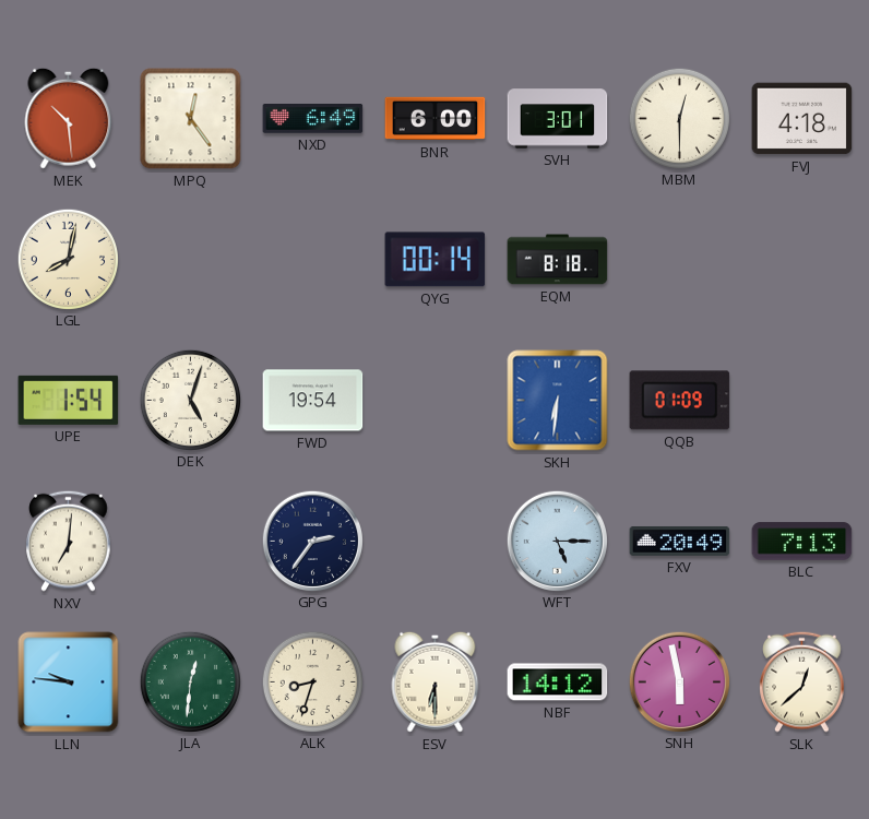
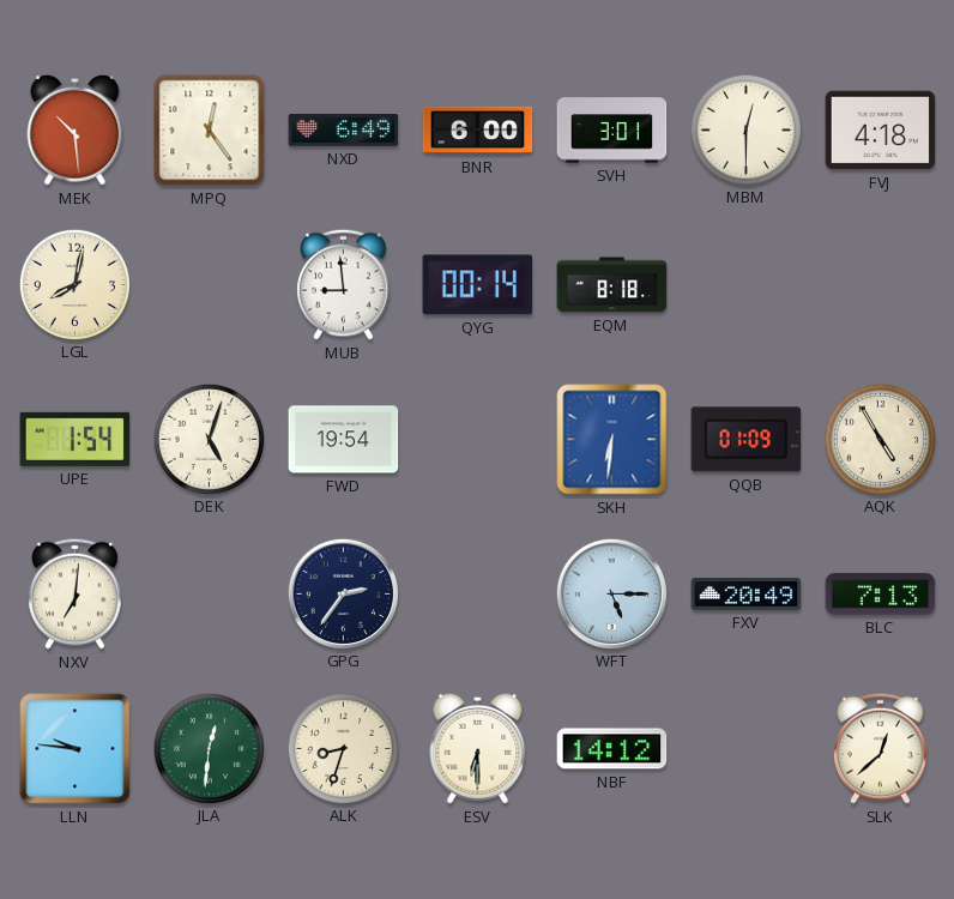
MUB: none -> 8:59 (344, 284)
AQK: none -> 4:55 (880, 439)
SNH: 5:58 -> none (679, 681)
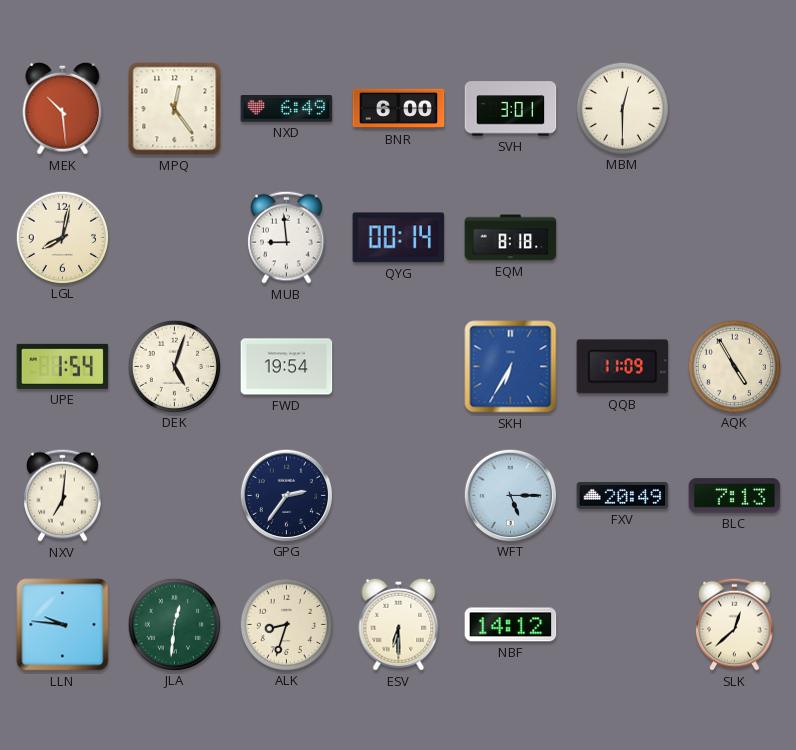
FVJ: 4:18 -> none (881, 131)
SKH: 6:31 -> 6:35 (511, 367)
QQB: 01:09 -> 11:09 (623, 367)
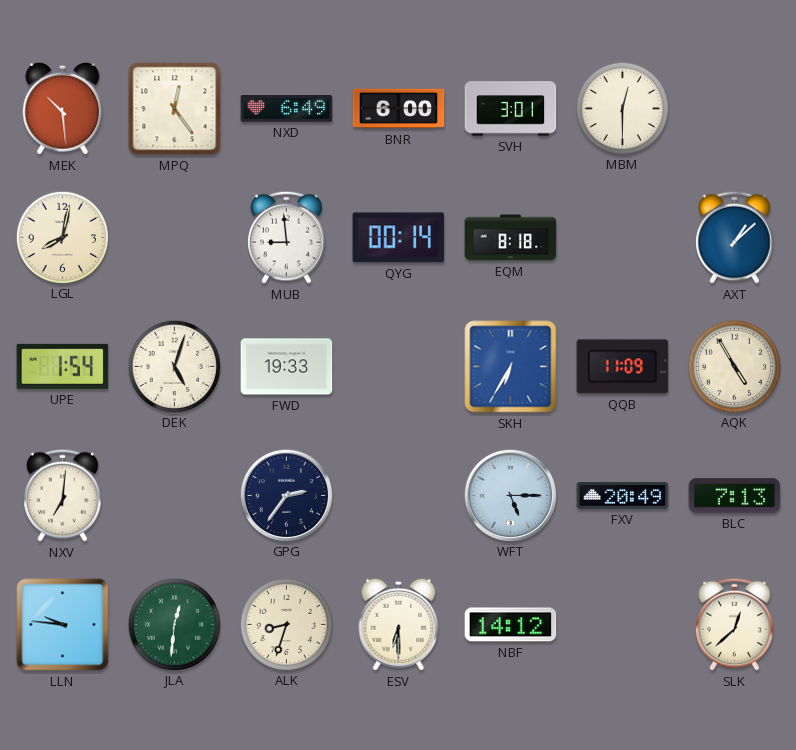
AXT: none -> 1:08 (735, 237)
FWD: 19:54 -> 19:33 (287, 367)
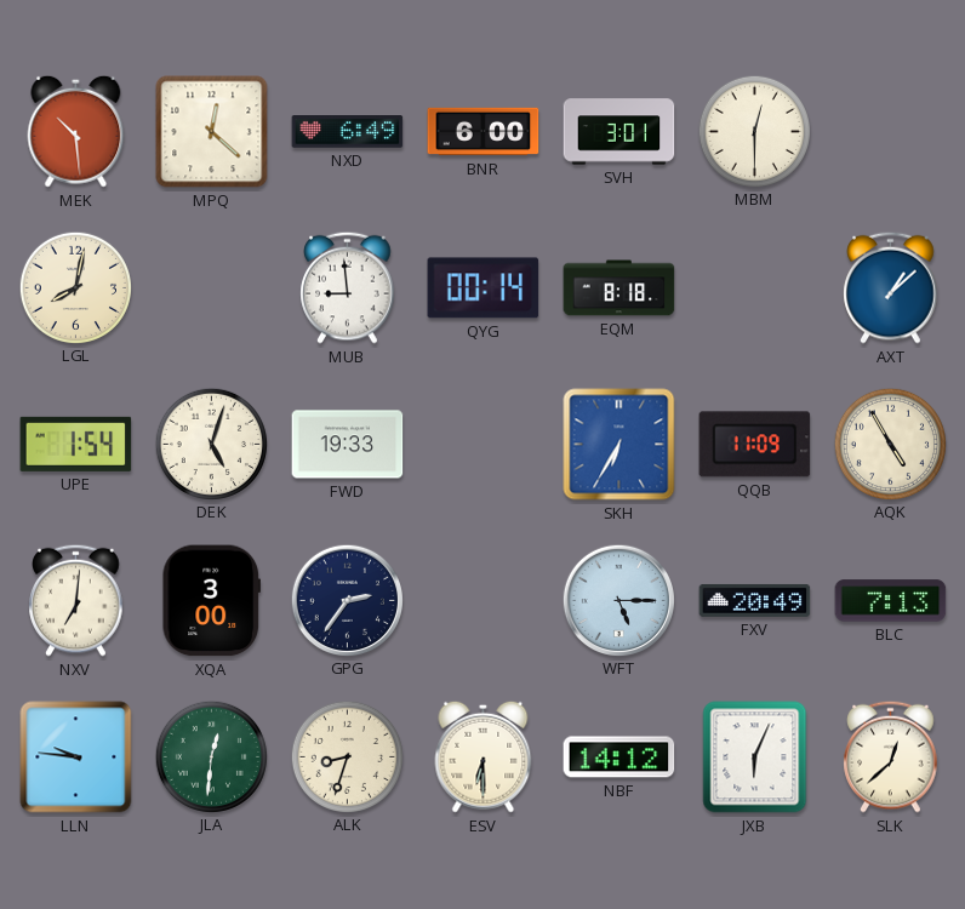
MPQ: 12:24 -> 12:22 (212, 132)
XQA: none -> 3:00 (211, 601)
JXB: none -> 6:04 (755, 757)
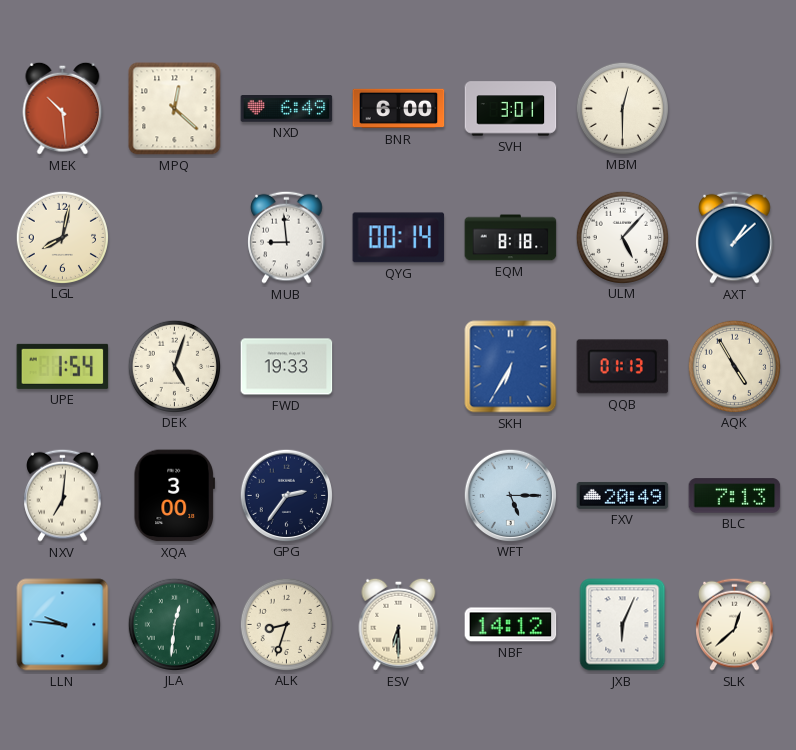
ULM: none -> 5:07 (622, 237)
QQB: 11:09 -> 01:13 (623, 367)
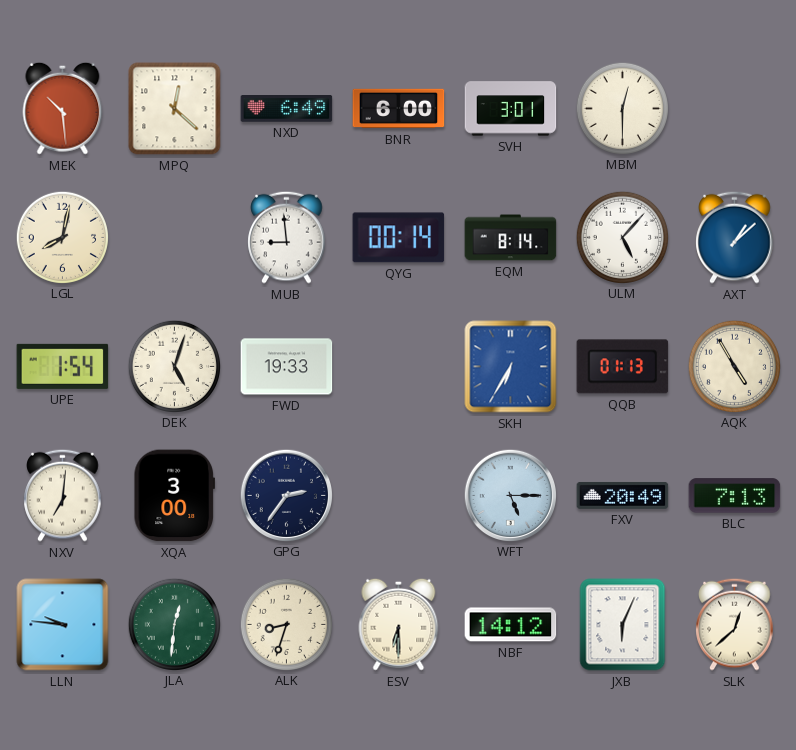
EQM: 8:18 -> 8:14 (511, 238)
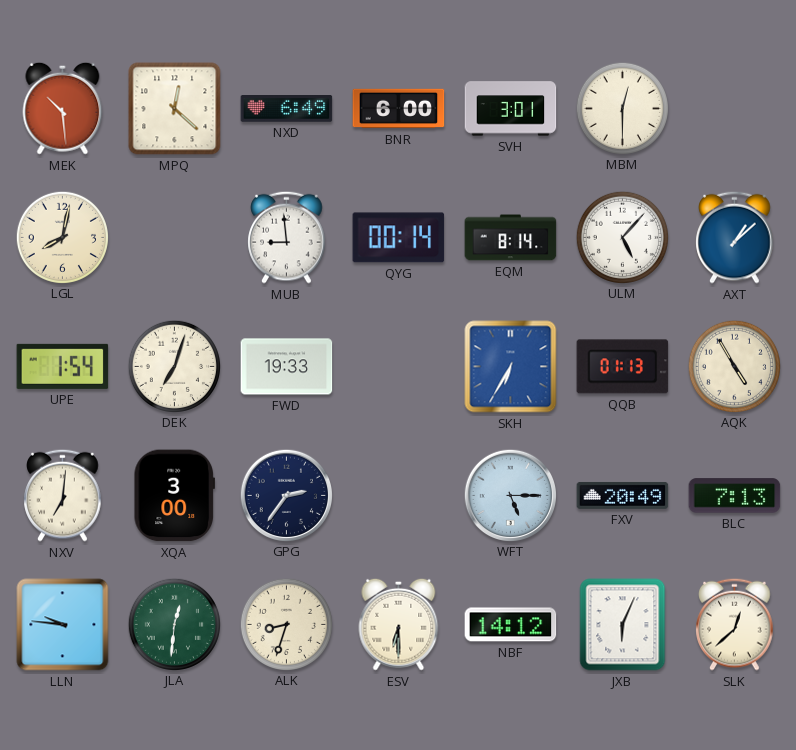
DEK: 5:03 -> 7:03 (174, 366)
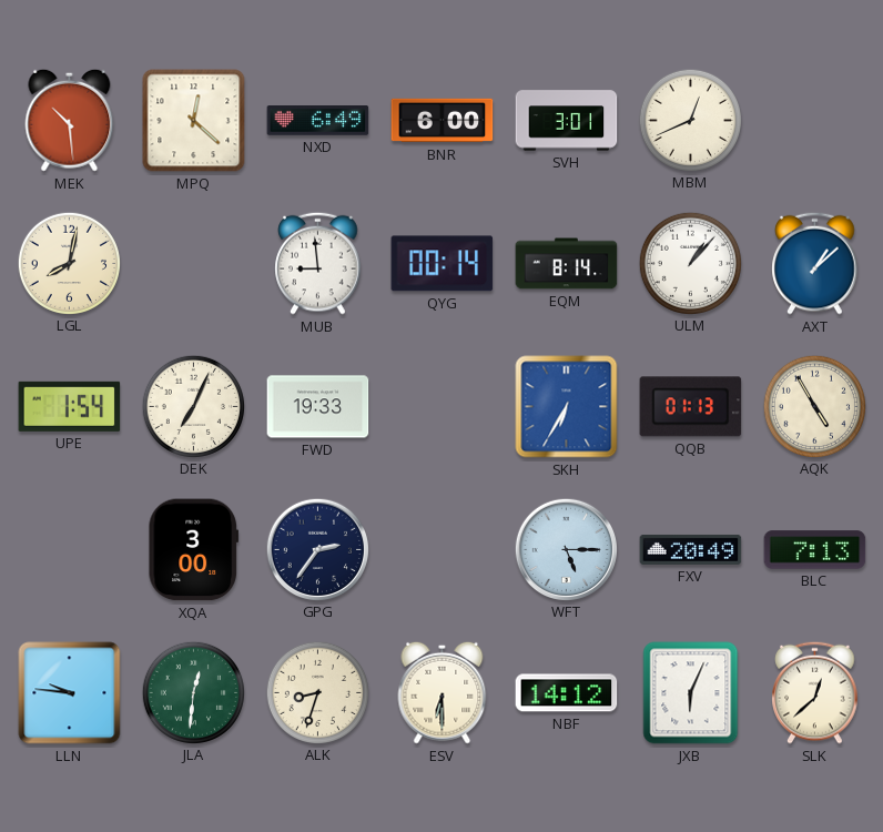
MBM: 12:30 -> 12:41 (690, 120)
ULM: 5:07 -> 1:07 (690, 263)
DEK: 7:03 -> 7:04 (193, 406)
NXV: 7:01 -> none (63, 495)
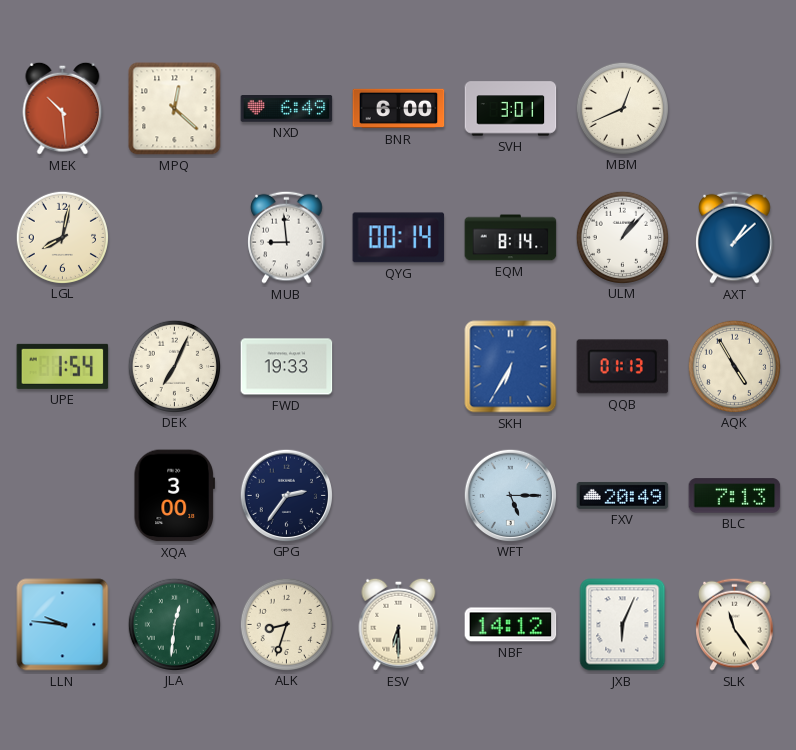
SLK: 12:38 -> 11:24 (735, 624)
